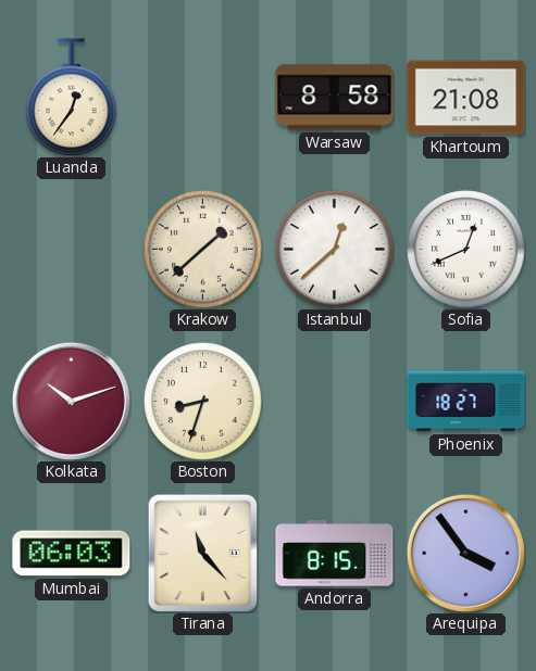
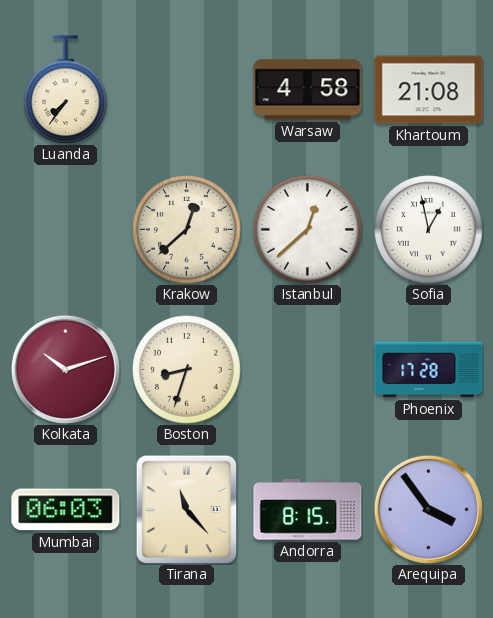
Luanda: 12:36 -> 7:36 (66, 90)
Warsaw: 8:58 -> 4:58 (308, 90)
Krakow: 1:38 -> 12:38 (187, 230)
Sofia: 12:41 -> 12:58 (429, 230)
Phoenix: 18:27 -> 17:28 (429, 370)
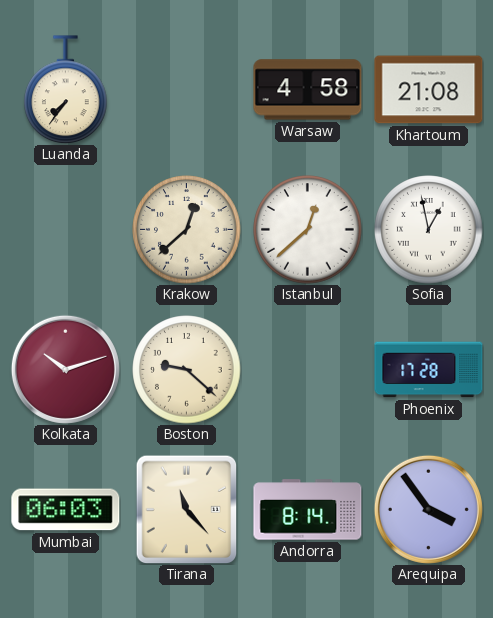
Boston: 8:33 -> 9:22 (187, 370)
Andorra: 8:15 -> 8:14 (308, 510)
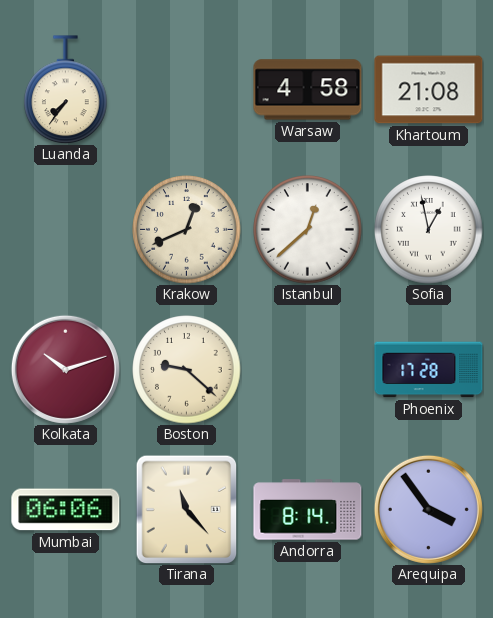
Krakow: 12:38 -> 12:41 (187, 230)
Mumbai: 06:03 -> 06:06 (66, 510)
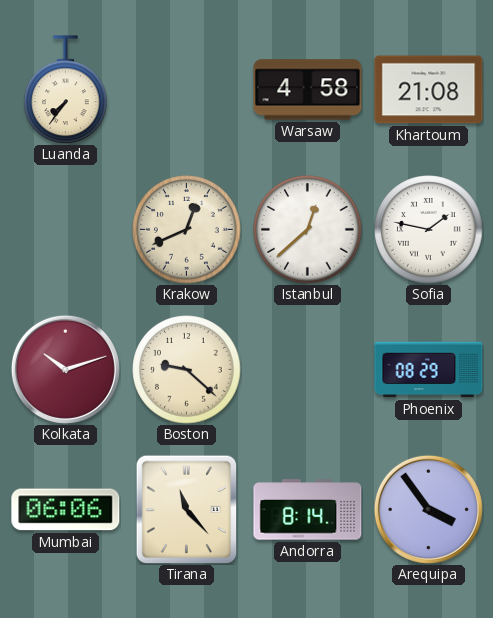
Sofia: 12:58 -> 1:47 (429, 230)
Phoenix: 17:28 -> 08:29 (429, 370)
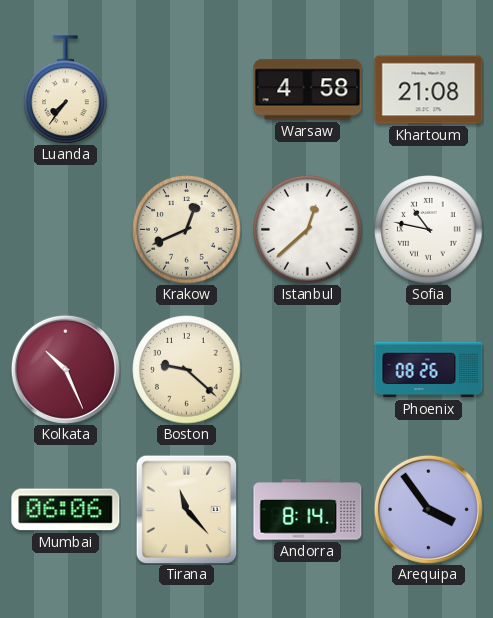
Sofia: 1:47 -> 10:47 (429, 230)
Kolkata: 10:12 -> 10:26 (65, 369)
Phoenix: 08:29 -> 08:26 (429, 370)
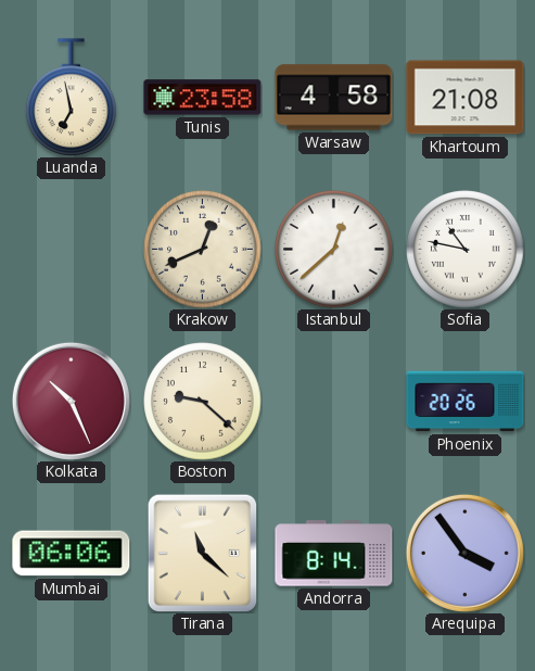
Luanda: 7:36 -> 6:58 (72, 98)
Tunis: none -> 23:58 (203, 98)
Phoenix: 08:26 -> 20:26 (466, 402)
Tirana: 11:23 -> 11:22 (203, 553)
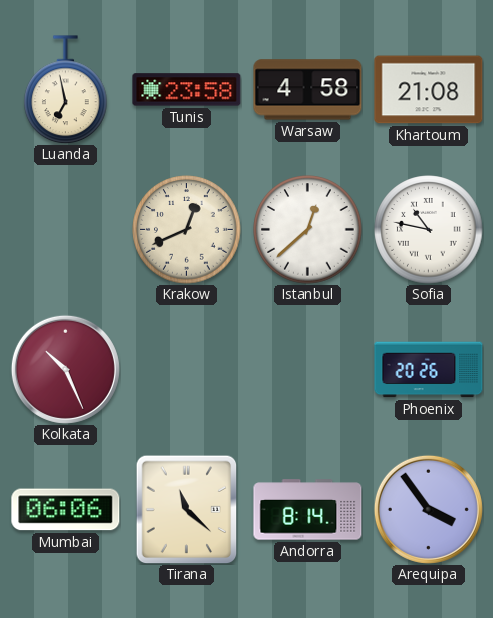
Boston: 9:22 -> none (203, 402)
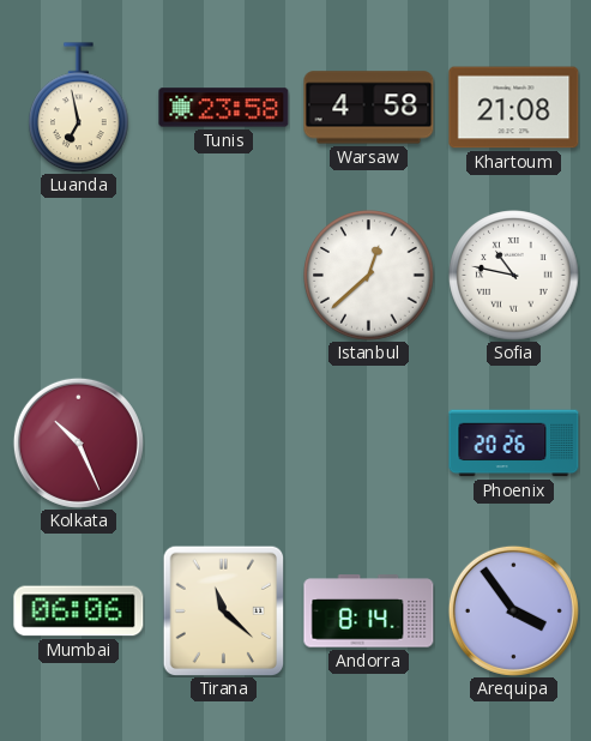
Krakow: 12:41 -> none (187, 230)
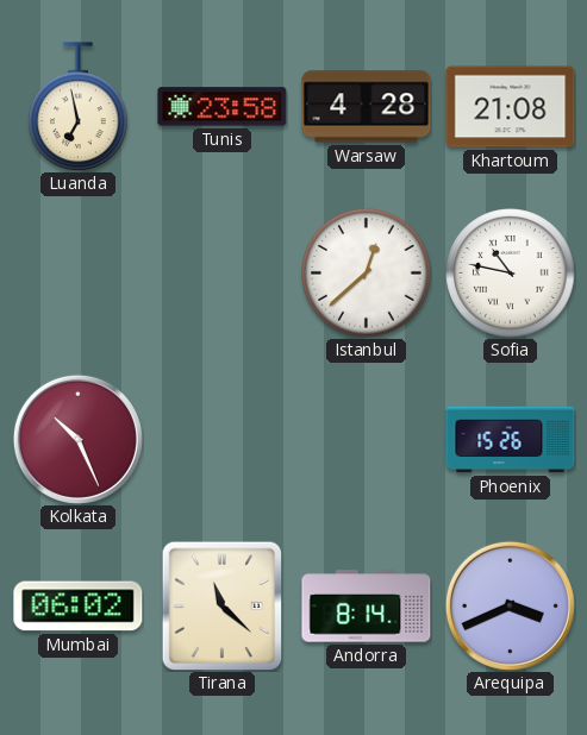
Warsaw: 4:58 -> 4:28 (367, 107)
Phoenix: 20:26 -> 15:26 (511, 440)
Mumbai: 06:06 -> 06:02 (79, 607)
Arequipa: 3:54 -> 3:41 (510, 605)
